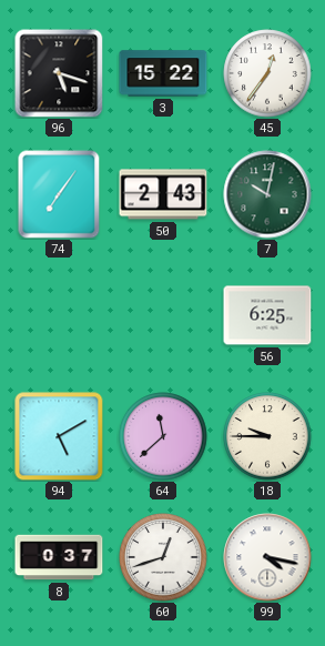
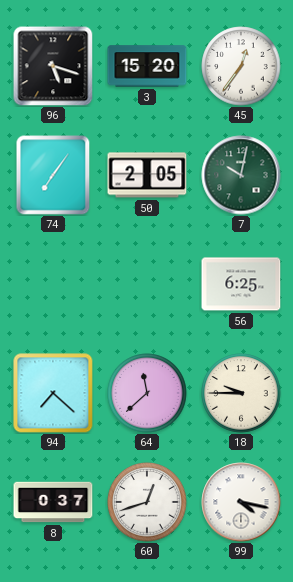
3: 15:22 -> 15:20 (147, 66)
50: 2:43 -> 2:05 (147, 175)
94: 5:10 -> 7:22 (53, 393)
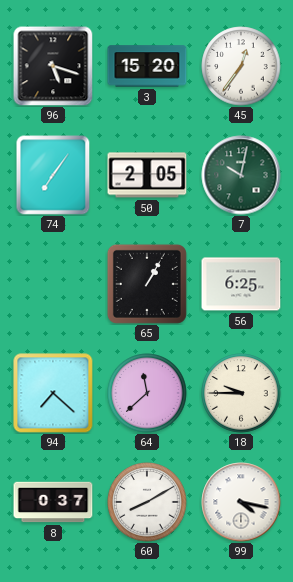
65: none -> 1:05 (147, 284)
60: 12:42 -> 8:10 (147, 502)
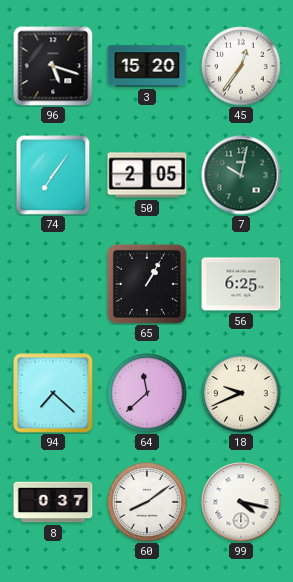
18: 9:45 -> 9:41 (241, 393)
60: 8:10 -> 8:09 (147, 502)
